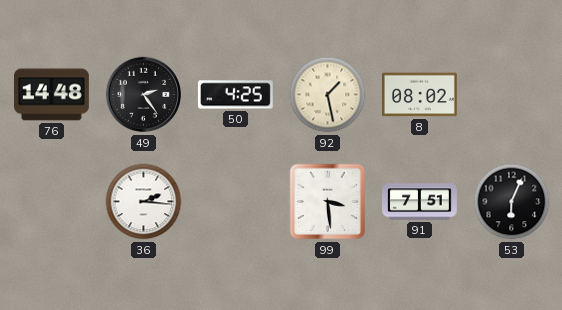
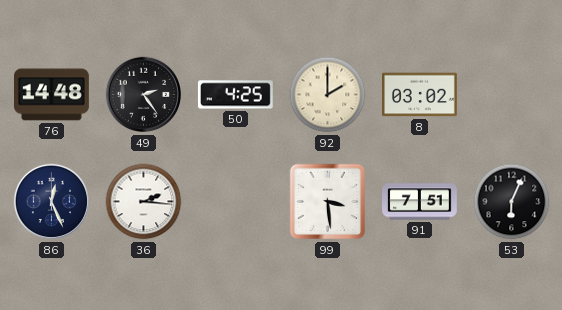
92: 1:28 -> 2:00 (328, 95)
8: 08:02 -> 03:02 (419, 95)
86: none -> 12:26 (52, 202)
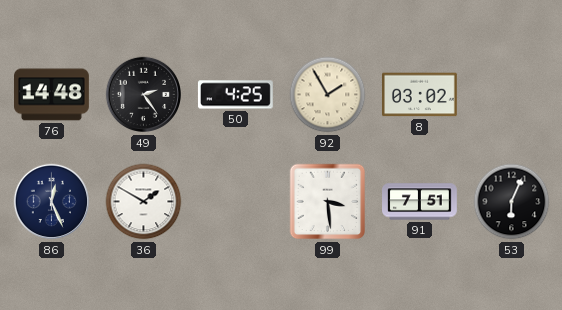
92: 2:00 -> 1:55 (328, 95)
36: 2:16 -> 1:50 (144, 202)
